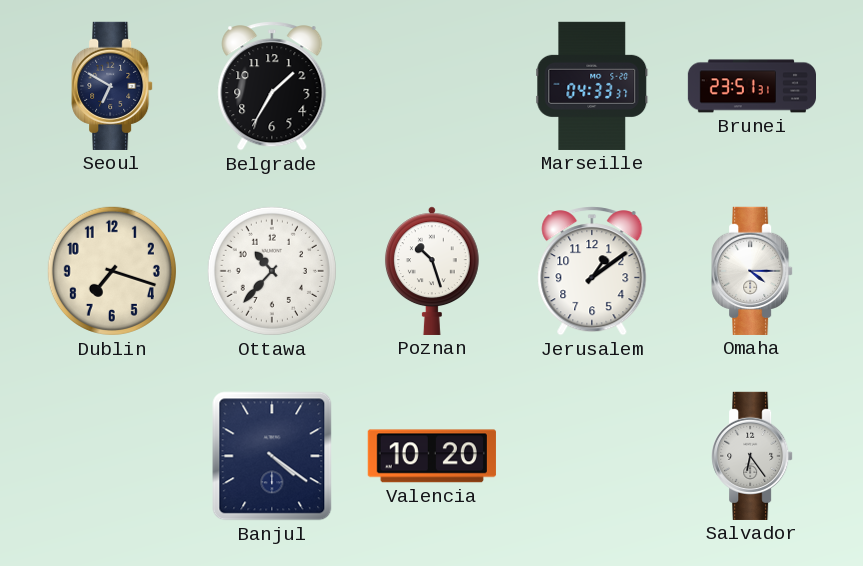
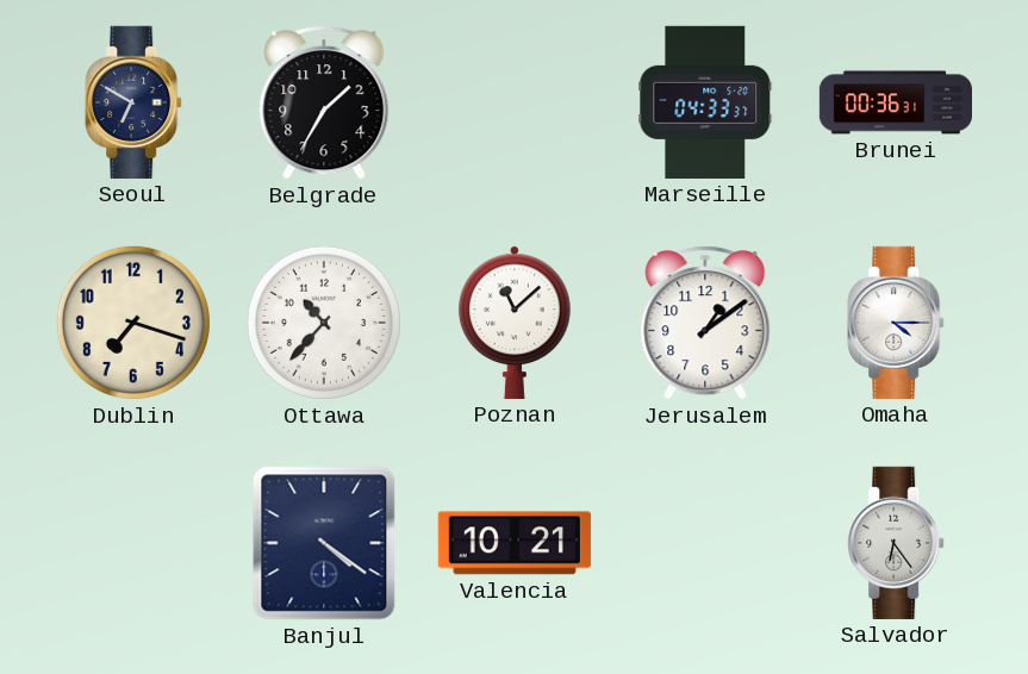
Brunei: 23:51 -> 00:36 (896, 102)
Poznan: 10:27 -> 11:08 (515, 323)
Valencia: 10:20 -> 10:21 (515, 543)
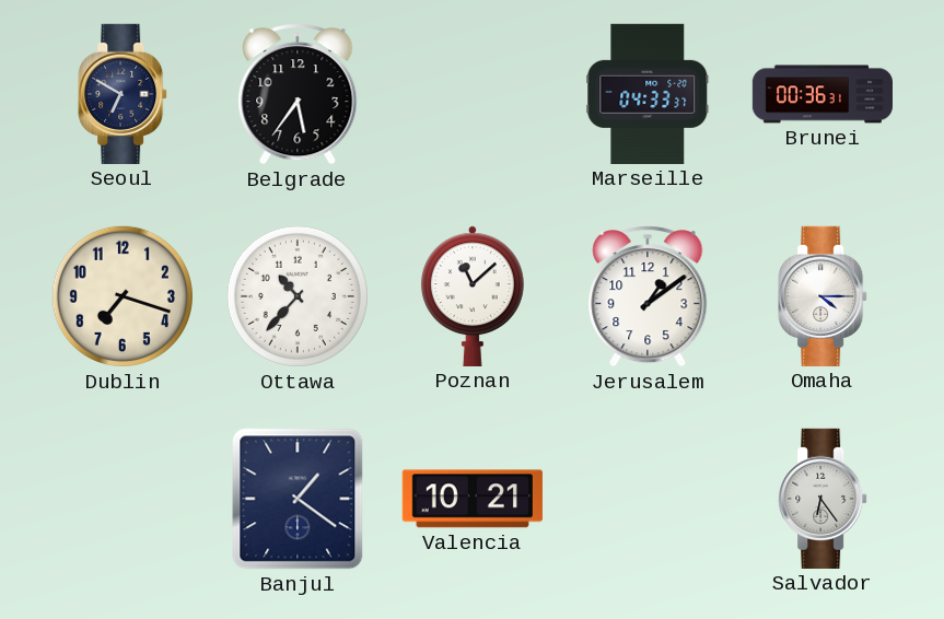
Belgrade: 1:35 -> 5:36 (298, 94)
Banjul: 4:21 -> 1:21 (298, 499)
